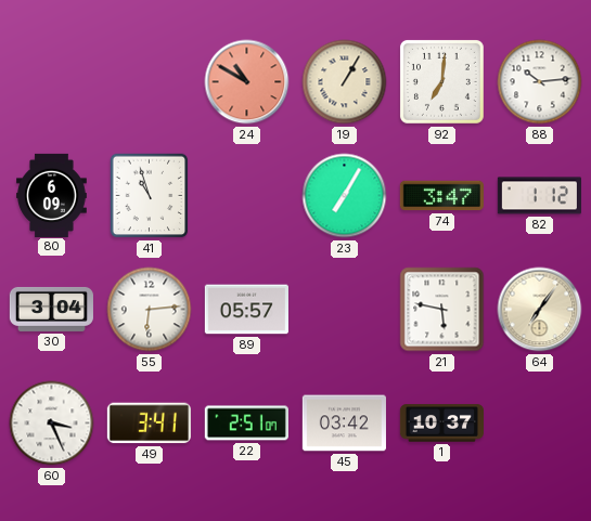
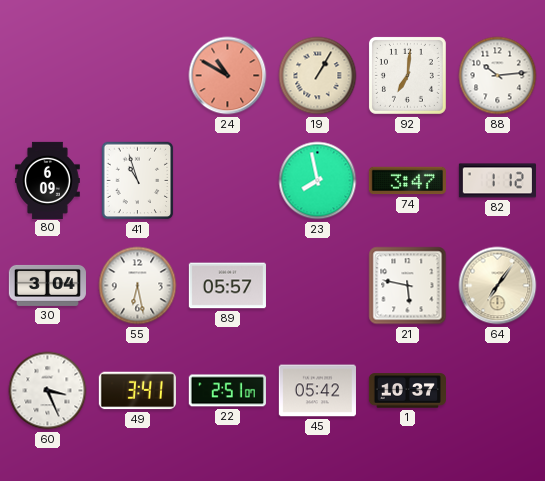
23: 7:05 -> 7:58 (318, 181)
55: 6:14 -> 6:28 (138, 286)
45: 03:42 -> 05:42 (317, 391)
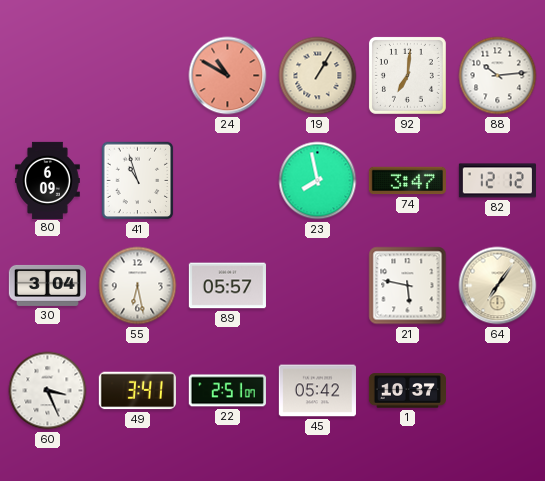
82: 1:12 -> 12:12 (497, 181)
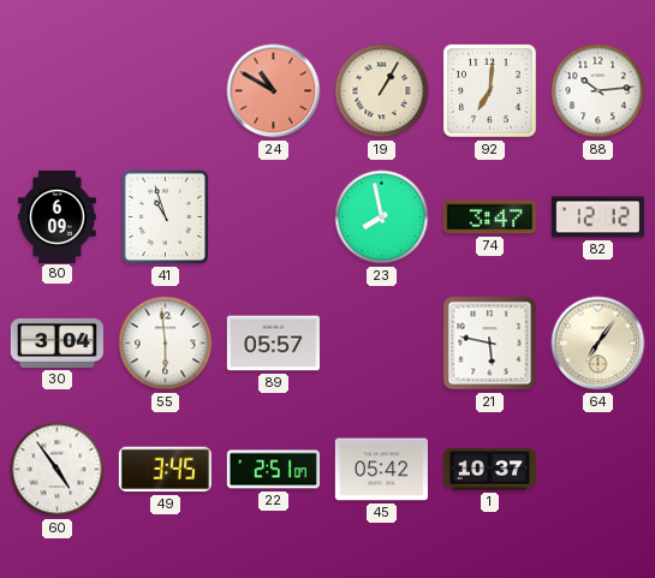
55: 6:28 -> 5:59 (166, 344)
60: 3:26 -> 4:54 (58, 470)
49: 3:41 -> 3:45 (165, 470)
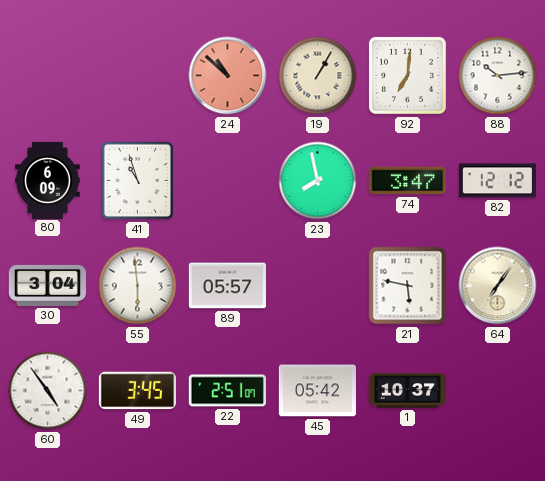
24: 10:50 -> 10:52 (228, 76)
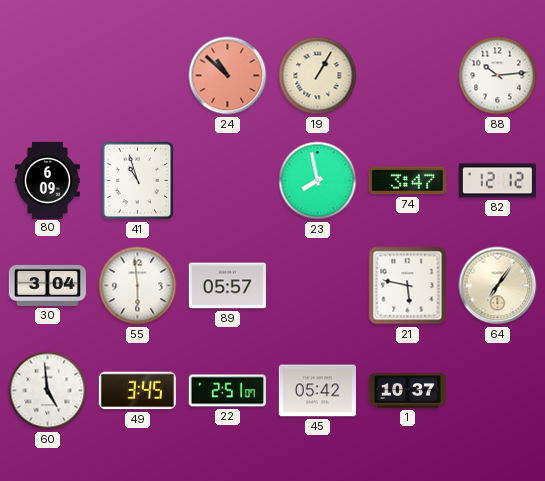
92: 7:01 -> none (407, 75)
60: 4:54 -> 4:59 (48, 391)
